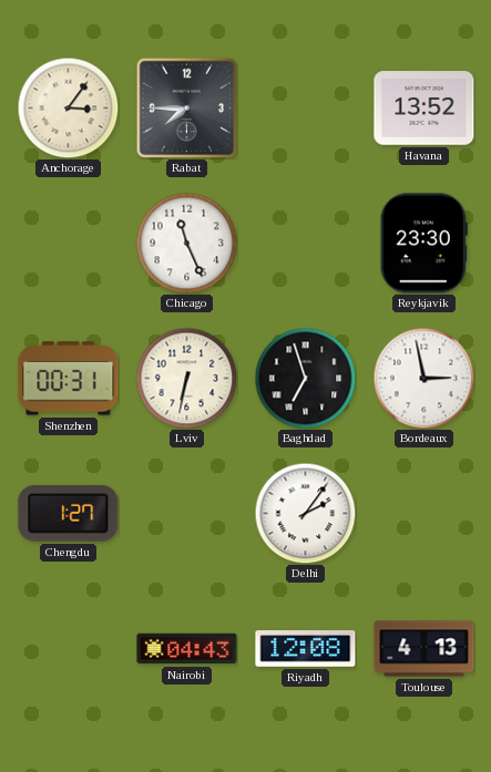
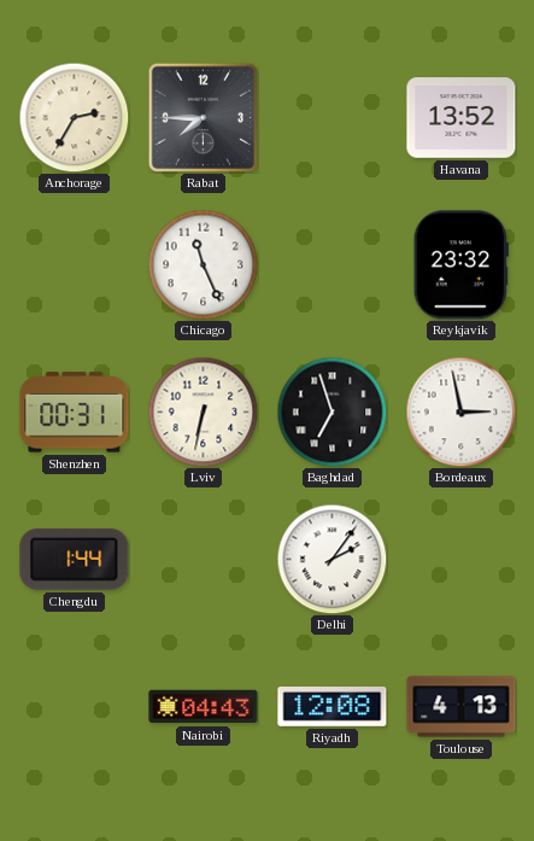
Anchorage: 3:06 -> 2:35 (74, 117)
Reykjavik: 23:30 -> 23:32 (460, 265)
Chengdu: 1:27 -> 1:44 (75, 559)
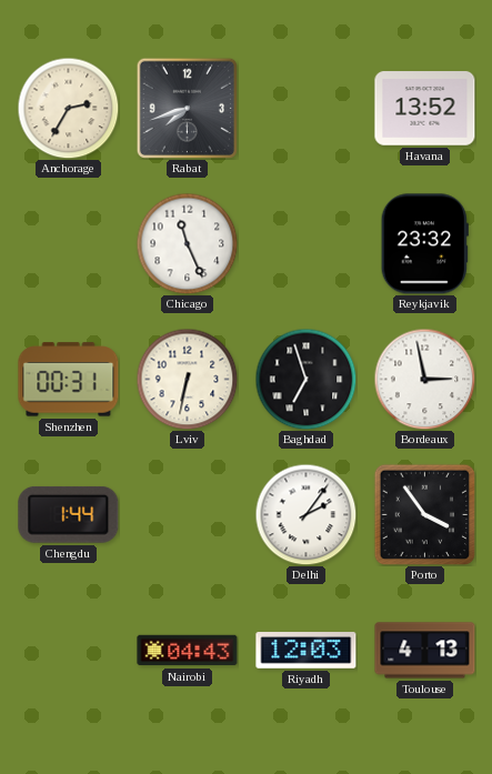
Rabat: 7:45 -> 7:42 (187, 108)
Porto: none -> 3:54 (424, 514)
Riyadh: 12:08 -> 12:03 (307, 651)
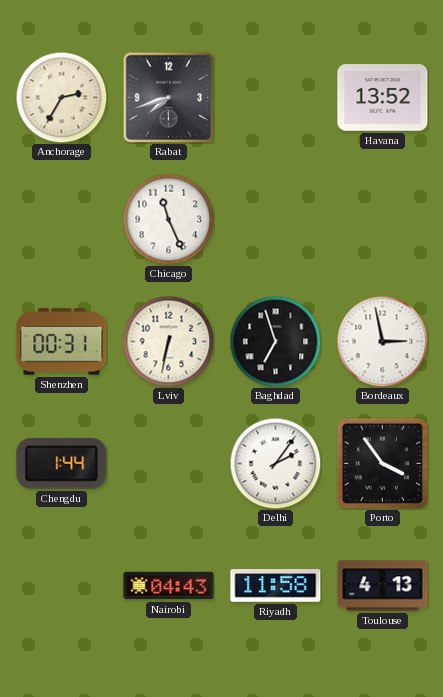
Reykjavik: 23:32 -> none (424, 244)
Riyadh: 12:03 -> 11:58 (276, 586)
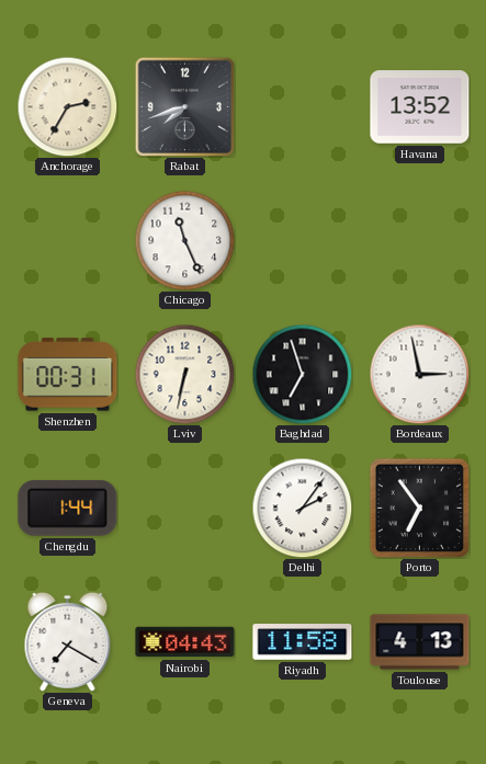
Porto: 3:54 -> 6:54 (419, 508)
Geneva: none -> 7:20 (68, 641)
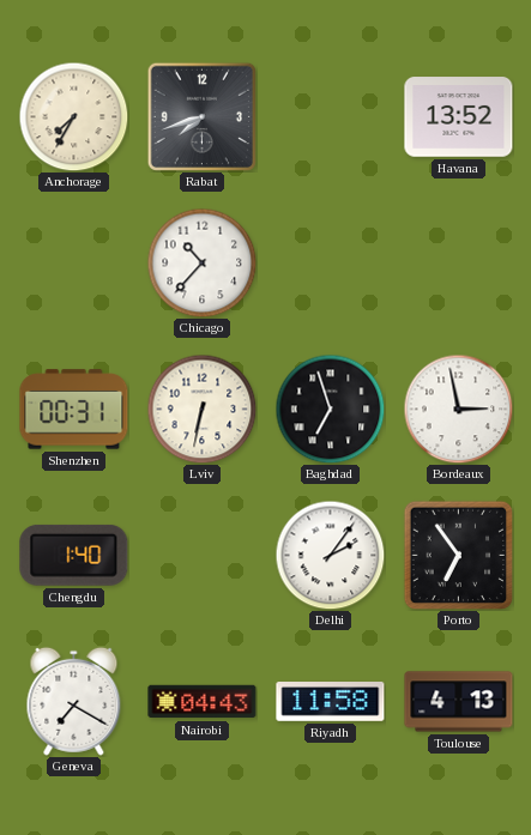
Anchorage: 2:35 -> 7:35 (73, 116)
Chicago: 11:26 -> 10:37 (201, 262)
Chengdu: 1:44 -> 1:40 (74, 555)
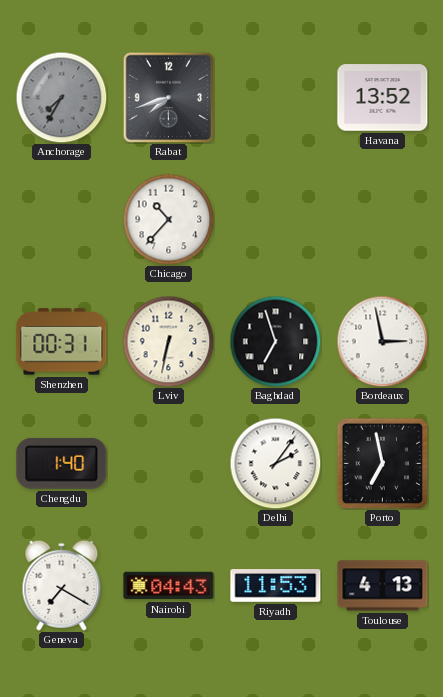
Anchorage dial: cream -> grey (61, 97)
Porto: 6:54 -> 6:58 (382, 463)
Riyadh: 11:58 -> 11:53 (276, 586)
